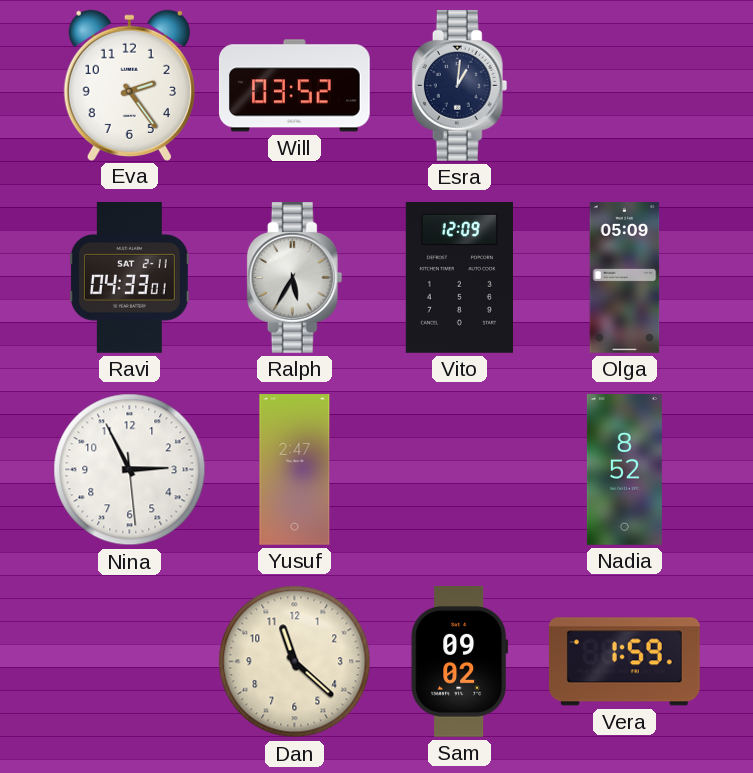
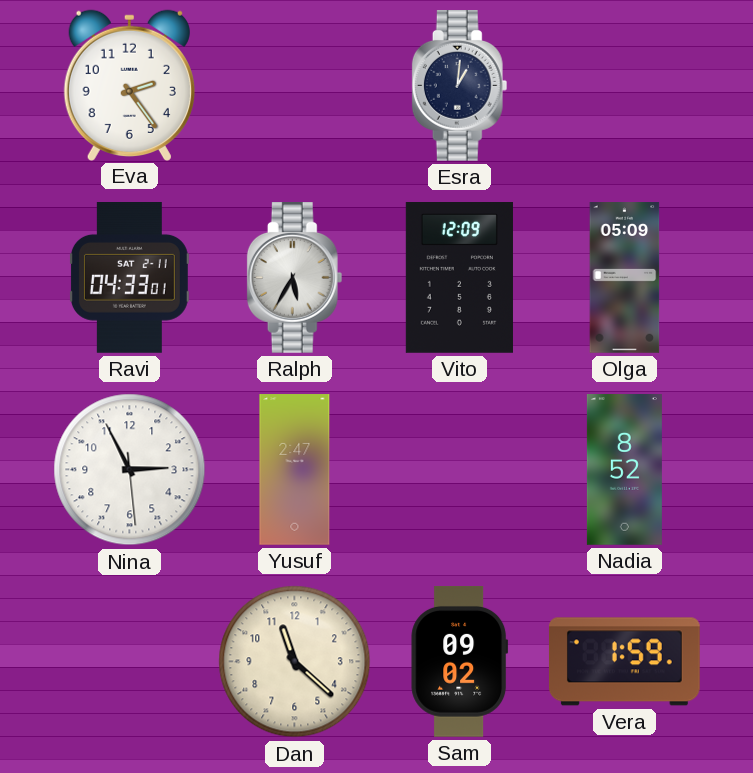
Will: 03:52 -> none (294, 86)
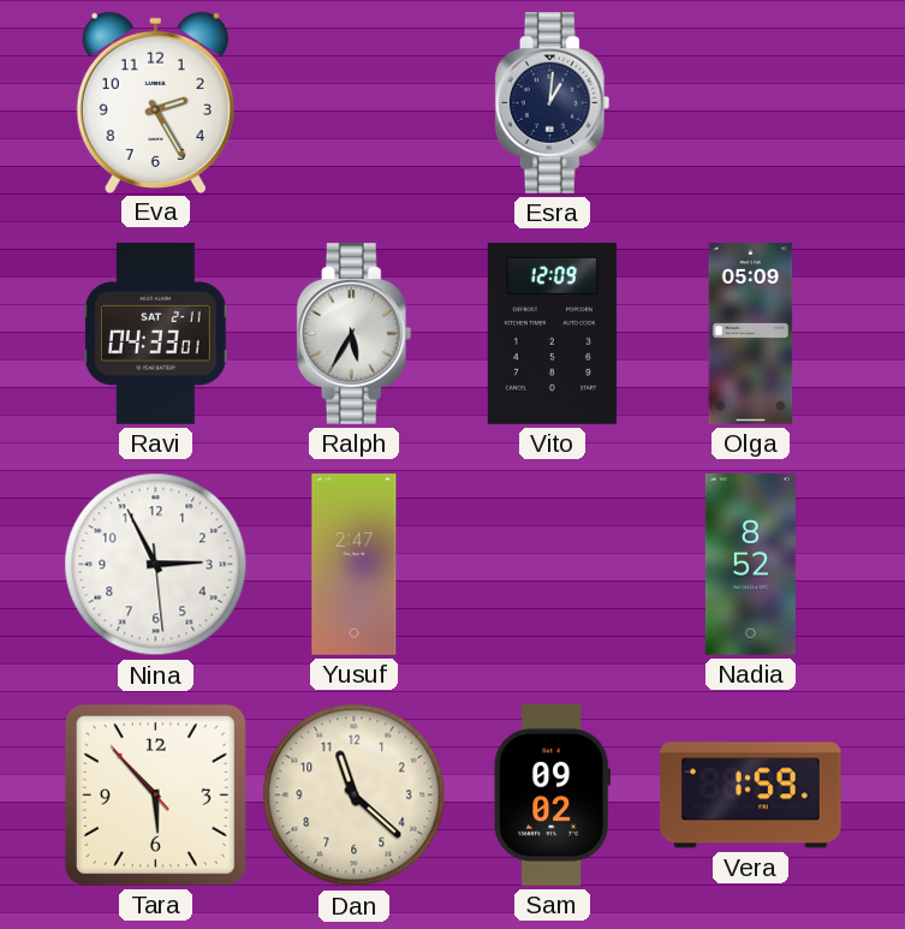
Eva: 2:24 -> 2:25 (155, 102)
Tara: none -> 5:52 (155, 794)
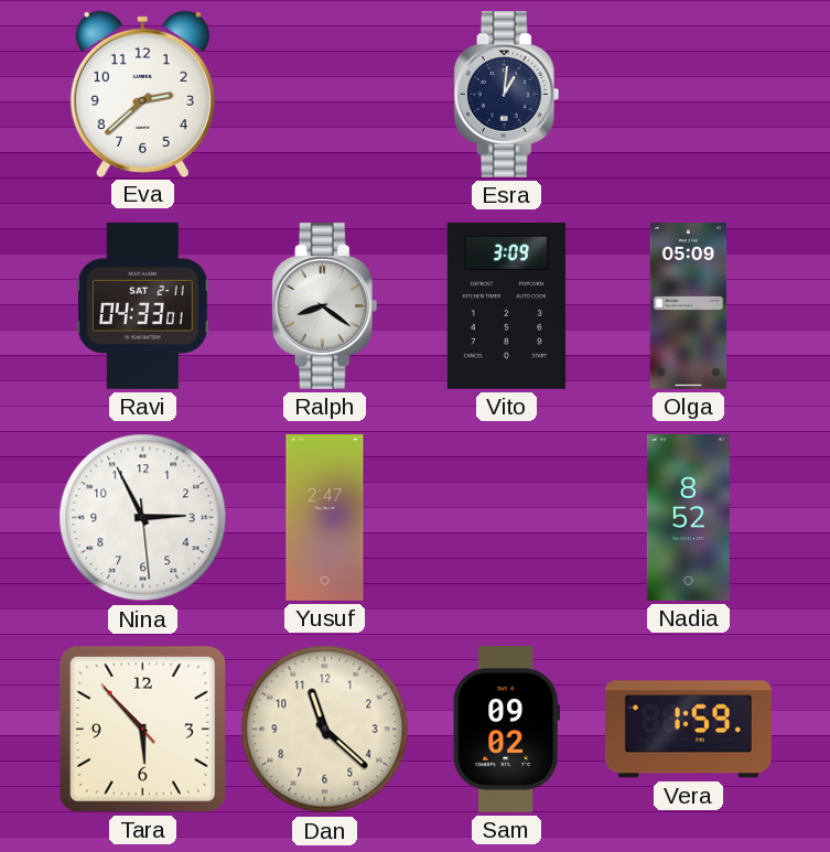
Eva: 2:25 -> 2:38 (142, 94)
Ralph: 5:35 -> 8:21 (325, 306)
Vito: 12:09 -> 3:09 (506, 306)
